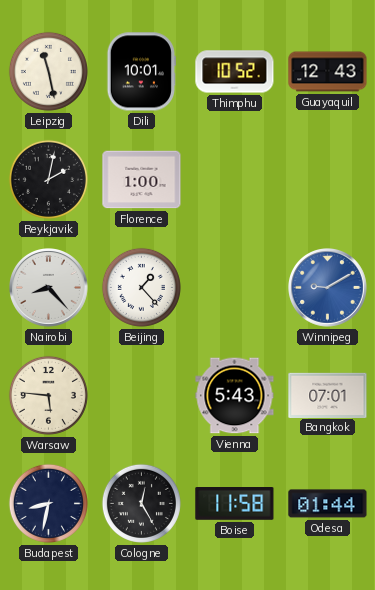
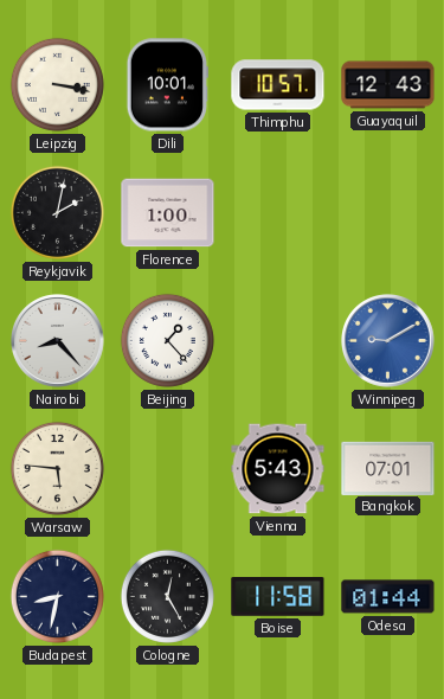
Leipzig: 11:28 -> 3:17 (57, 84)
Thimphu: 10:52 -> 10:57 (278, 85)
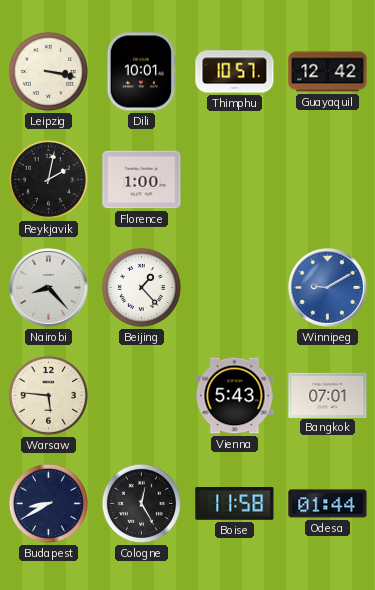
Guayaquil: 12:43 -> 12:42 (328, 72)
Budapest: 8:32 -> 8:40 (48, 503)
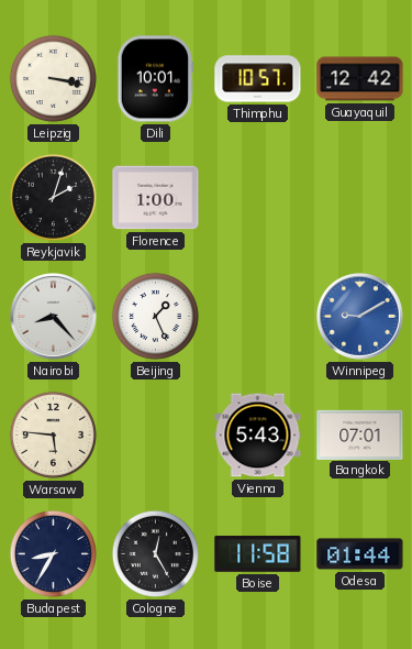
Reykjavik: 2:02 -> 2:03 (53, 197)
Beijing: 1:23 -> 1:26 (155, 316)
Budapest: 8:40 -> 8:35 (53, 553)
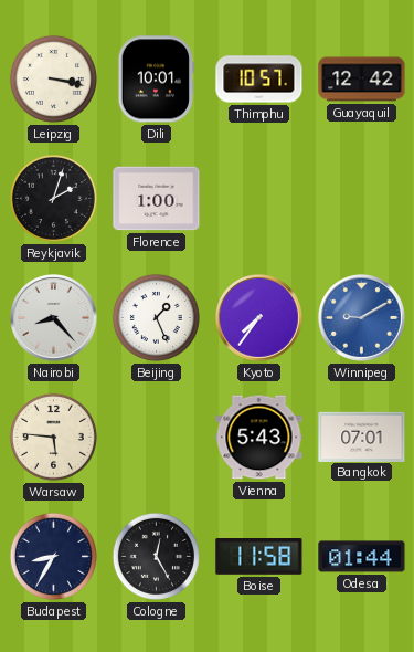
Kyoto: none -> 7:36 (259, 318)
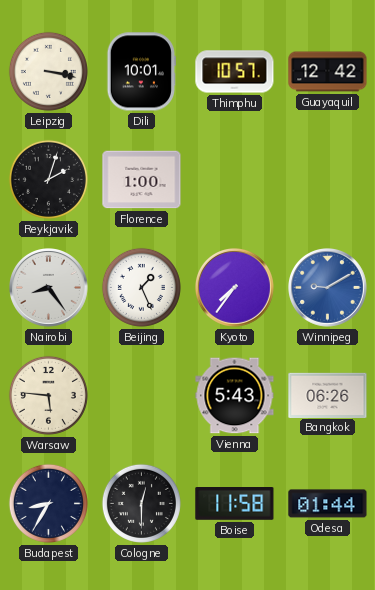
Nairobi: 8:23 -> 8:24 (49, 288)
Bangkok: 07:01 -> 06:26 (328, 395)
Cologne: 12:25 -> 12:30 (141, 503)
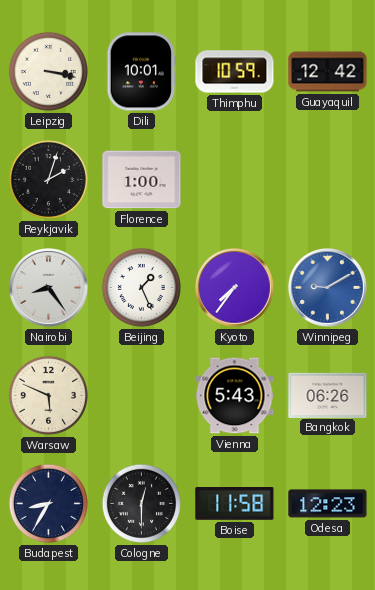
Thimphu: 10:57 -> 10:59 (235, 72)
Warsaw: 5:46 -> 5:49 (48, 395)
Odesa: 01:44 -> 12:23 (328, 504)
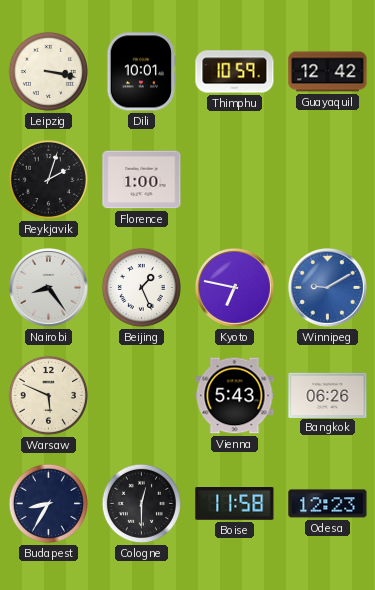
Kyoto: 7:36 -> 6:47 (235, 288)
